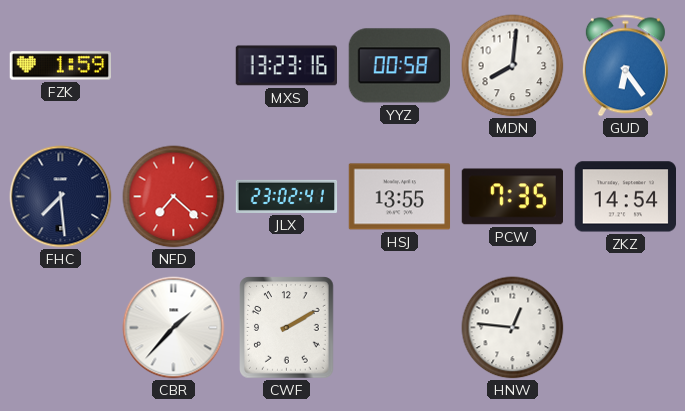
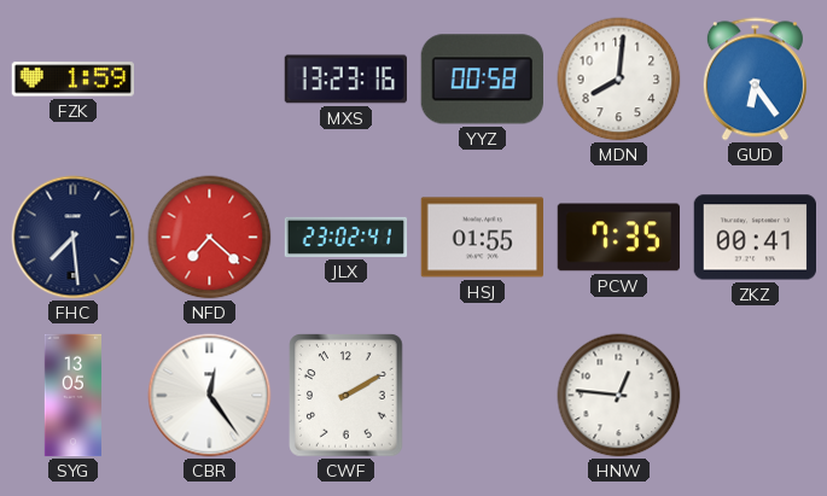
HSJ: 13:55 -> 01:55 (483, 238)
ZKZ: 14:54 -> 00:41 (755, 238)
SYG: none -> 13:05 (72, 396)
CBR: 1:37 -> 12:24 (210, 396)
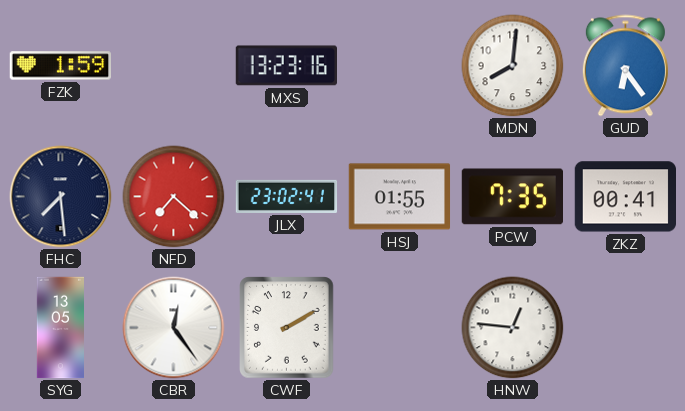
YYZ: 00:58 -> none (482, 80)
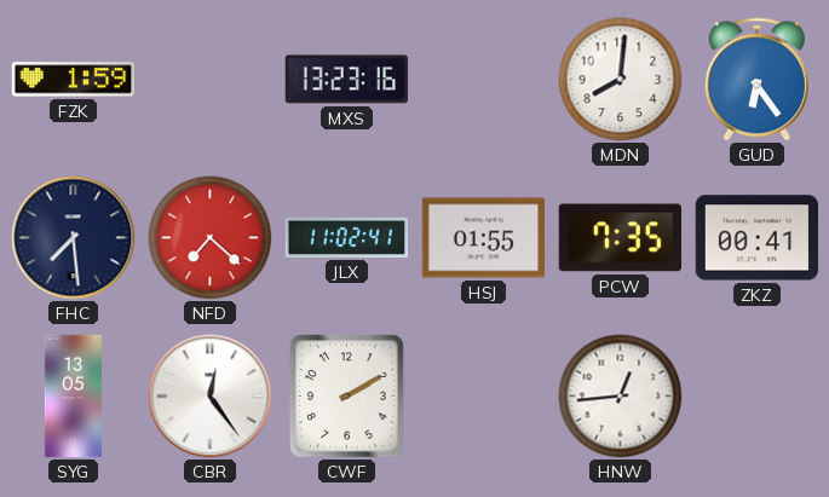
JLX: 23:02 -> 11:02 (347, 237)
HNW: 12:46 -> 12:44 (621, 397)
